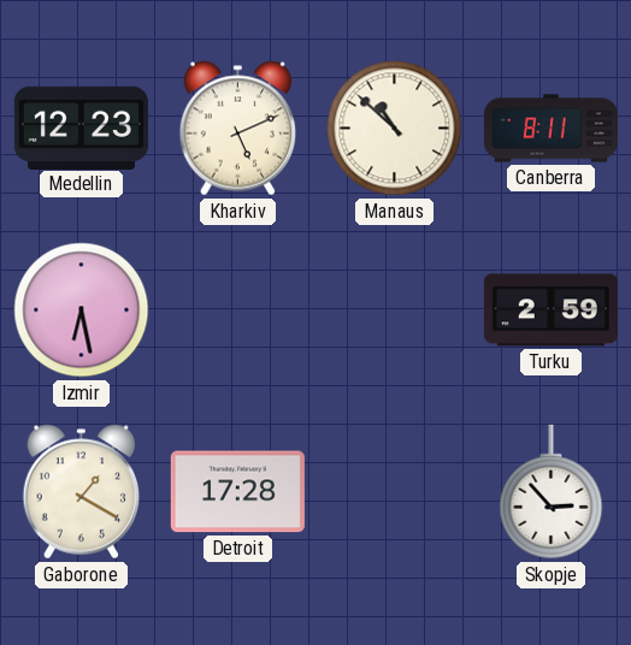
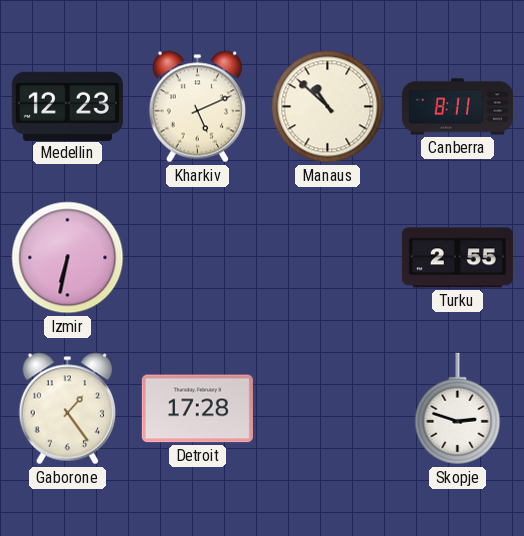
Izmir: 6:28 -> 6:32 (68, 258)
Turku: 2:59 -> 2:55 (457, 258)
Gaborone: 1:20 -> 1:24 (68, 409)
Skopje: 2:53 -> 2:48 (458, 409)
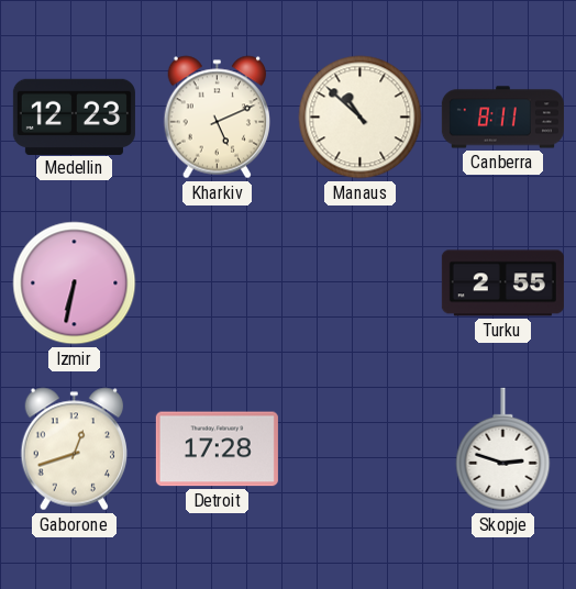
Gaborone: 1:24 -> 12:42 (75, 449)
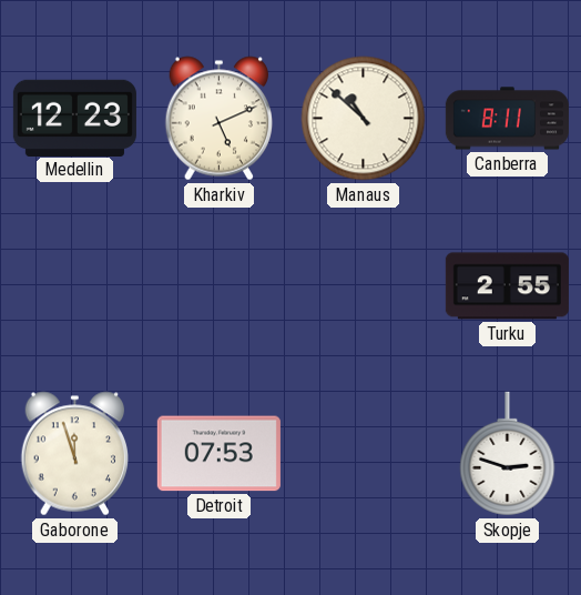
Izmir: 6:32 -> none (75, 284)
Gaborone: 12:42 -> 11:57 (75, 454)
Detroit: 17:28 -> 07:53 (218, 454)
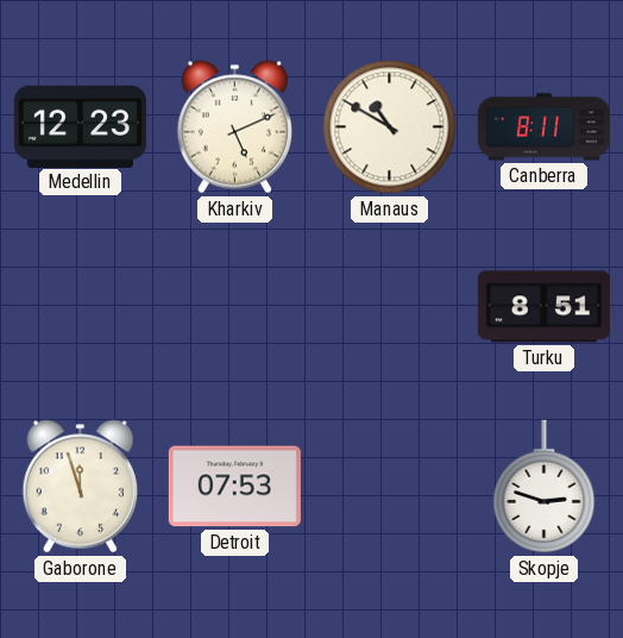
Manaus: 10:52 -> 10:50 (390, 127)
Turku: 2:55 -> 8:51 (543, 307)
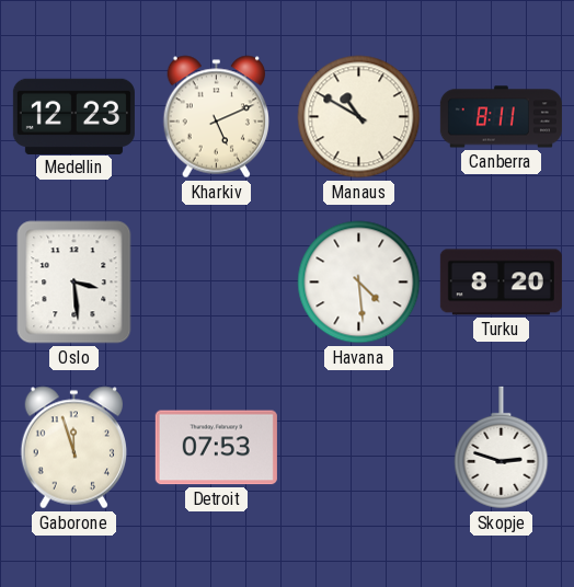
Oslo: none -> 3:29 (74, 283)
Havana: none -> 4:29 (359, 283)
Turku: 8:51 -> 8:20 (501, 283)
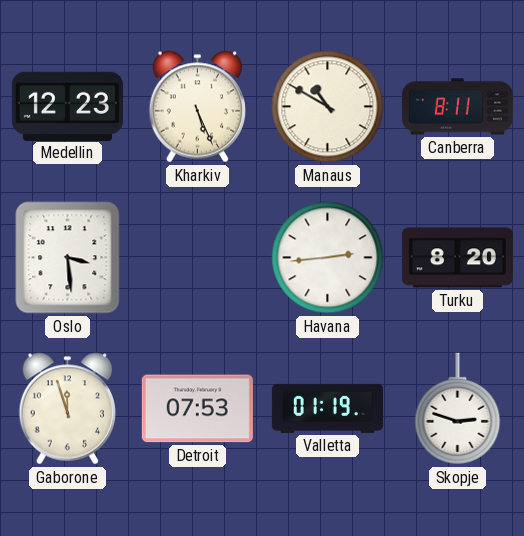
Kharkiv: 5:11 -> 5:26 (198, 107)
Havana: 4:29 -> 2:44 (328, 258)
Valletta: none -> 01:19 (327, 408)
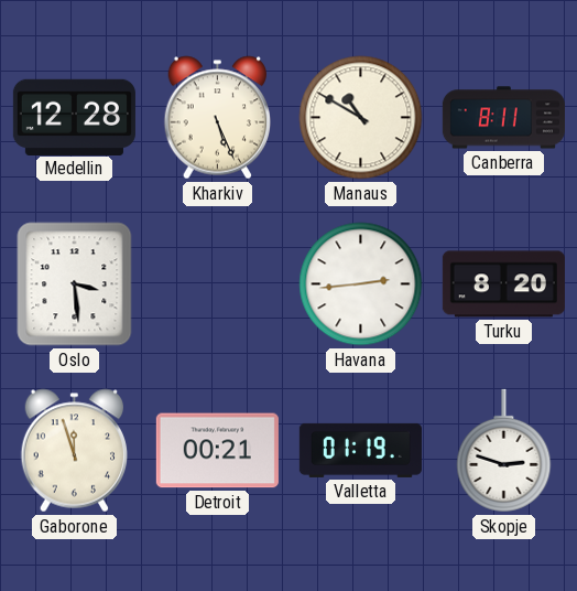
Medellin: 12:23 -> 12:28 (74, 117)
Detroit: 07:53 -> 00:21 (217, 451)
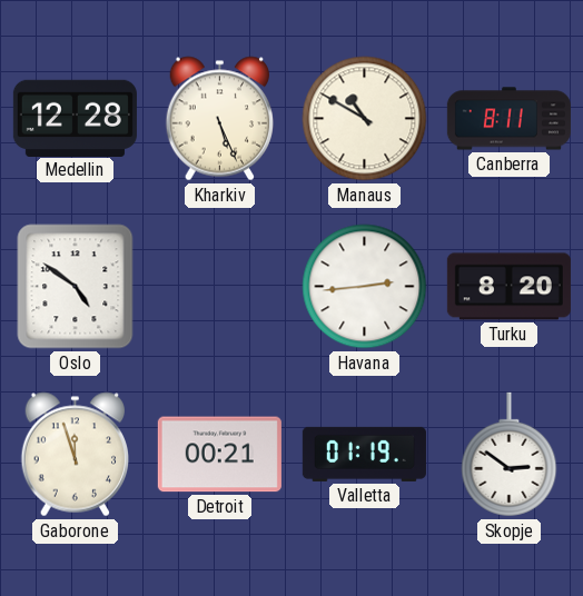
Oslo: 3:29 -> 4:51 (76, 287)
Skopje: 2:48 -> 2:51 (510, 455)
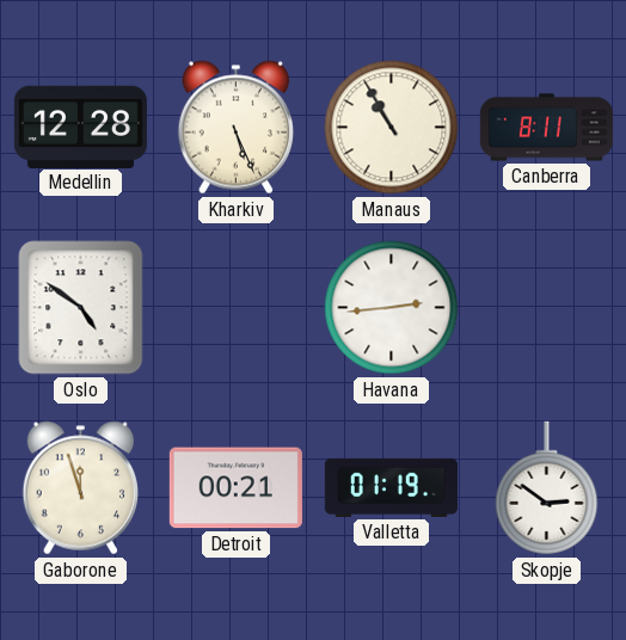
Manaus: 10:50 -> 10:55 (392, 128)
Turku: 8:20 -> none (508, 287)
